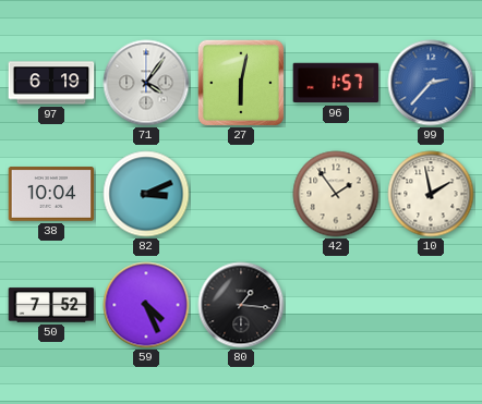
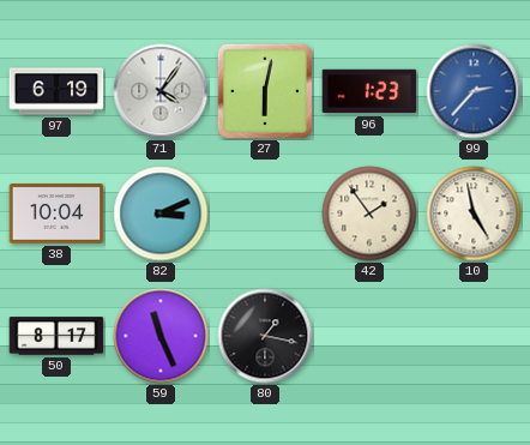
96: 1:57 -> 1:23 (369, 91)
10: 1:58 -> 4:58 (474, 214)
50: 7:52 -> 8:17 (56, 336)
59: 4:26 -> 11:26 (161, 336)
80: 1:16 -> 1:17 (265, 336)
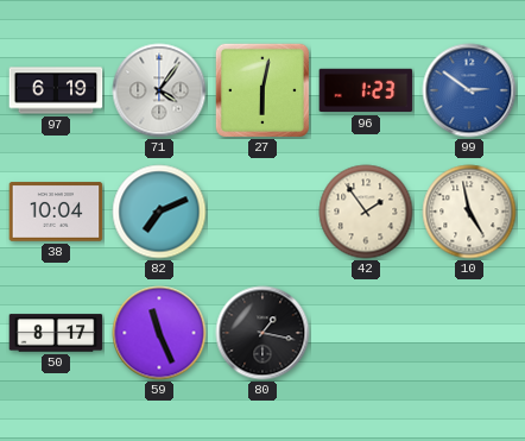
99: 2:37 -> 2:51 (469, 90)
82: 3:11 -> 7:11 (159, 212)
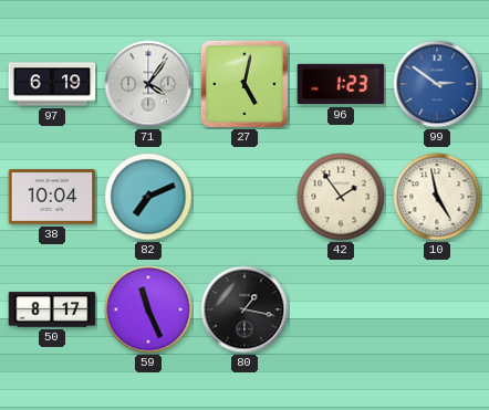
27: 6:02 -> 5:02 (245, 84)
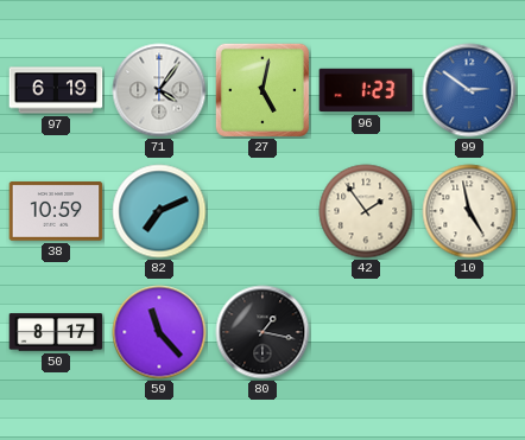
38: 10:04 -> 10:59 (56, 211)
59: 11:26 -> 11:23 (159, 332)
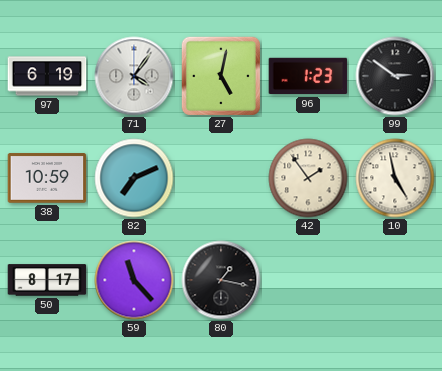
99 dial: blue -> black (395, 76)
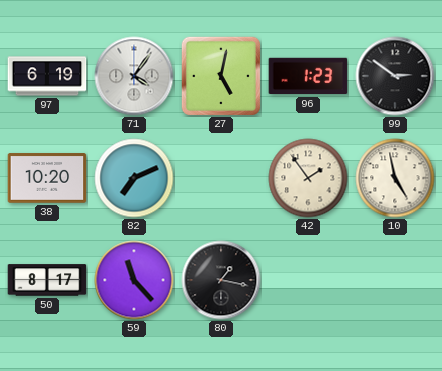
38: 10:59 -> 10:20 (47, 178)
